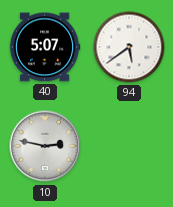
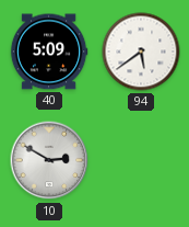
40: 5:07 -> 5:09 (49, 52)
10: 2:47 -> 2:50 (49, 160)
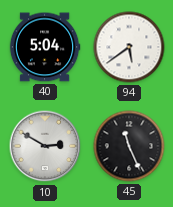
40: 5:09 -> 5:04 (45, 47)
45: none -> 11:26 (129, 146)
